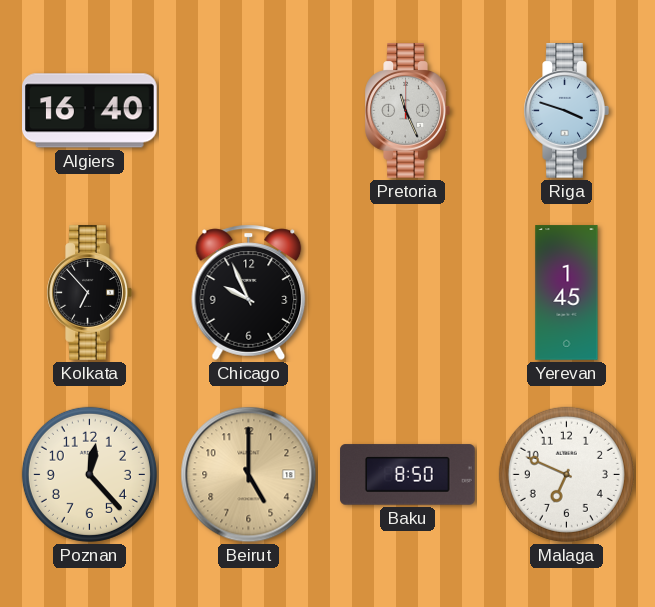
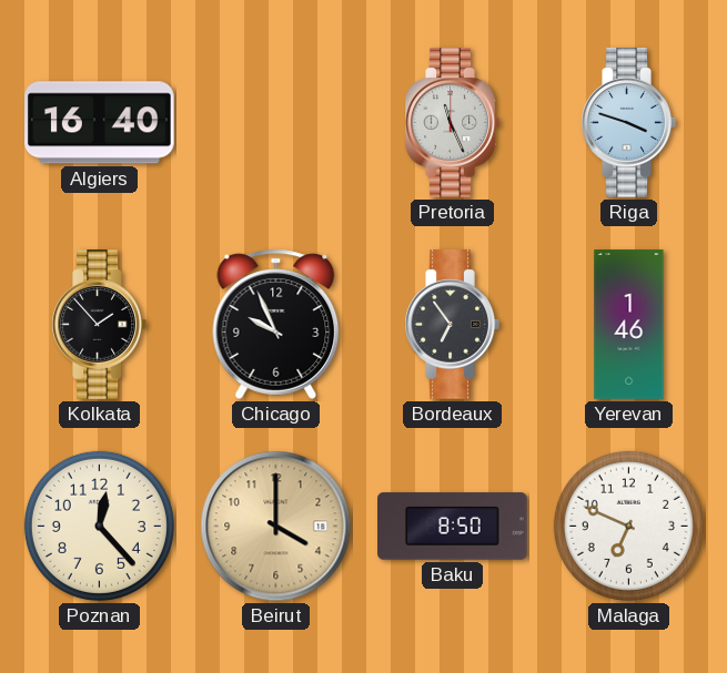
Kolkata: 6:53 -> 1:53 (99, 325)
Bordeaux: none -> 6:54 (452, 325)
Yerevan: 1:45 -> 1:46 (629, 325)
Beirut: 5:00 -> 4:00 (276, 527)
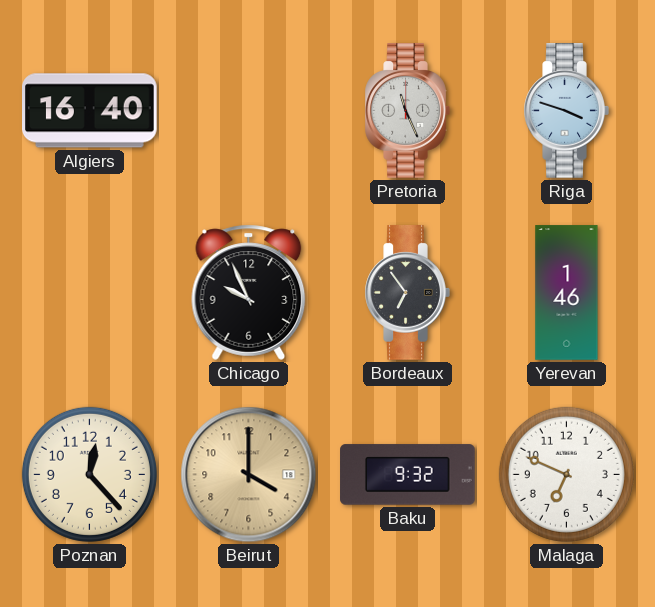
Kolkata: 1:53 -> none (99, 325)
Baku: 8:50 -> 9:32 (408, 475)
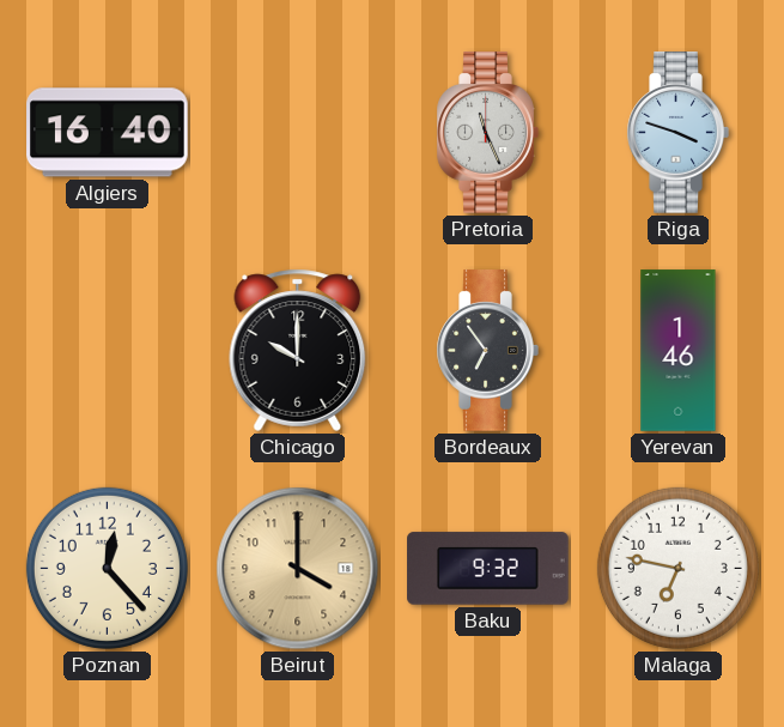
Chicago: 9:56 -> 10:00 (298, 350)
Malaga: 6:49 -> 6:47 (677, 568)
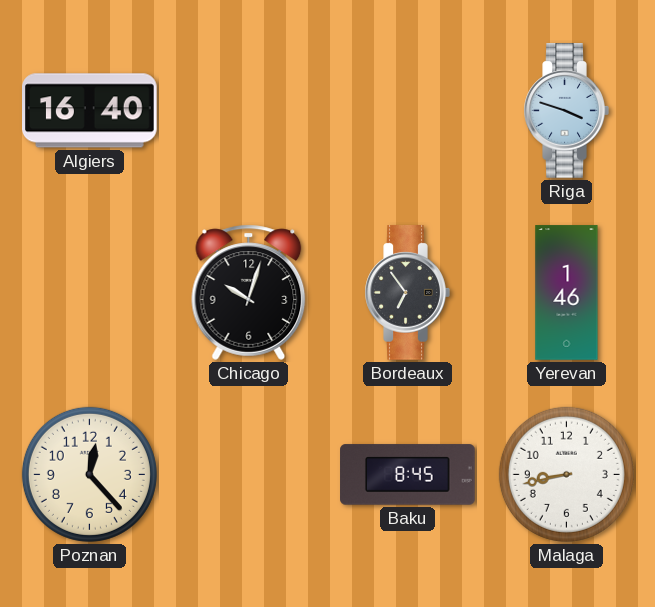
Pretoria: 11:26 -> none (487, 133)
Chicago: 10:00 -> 10:03 (249, 292)
Beirut: 4:00 -> none (298, 569)
Baku: 9:32 -> 8:45 (408, 475)
Malaga: 6:47 -> 8:43 (566, 474)
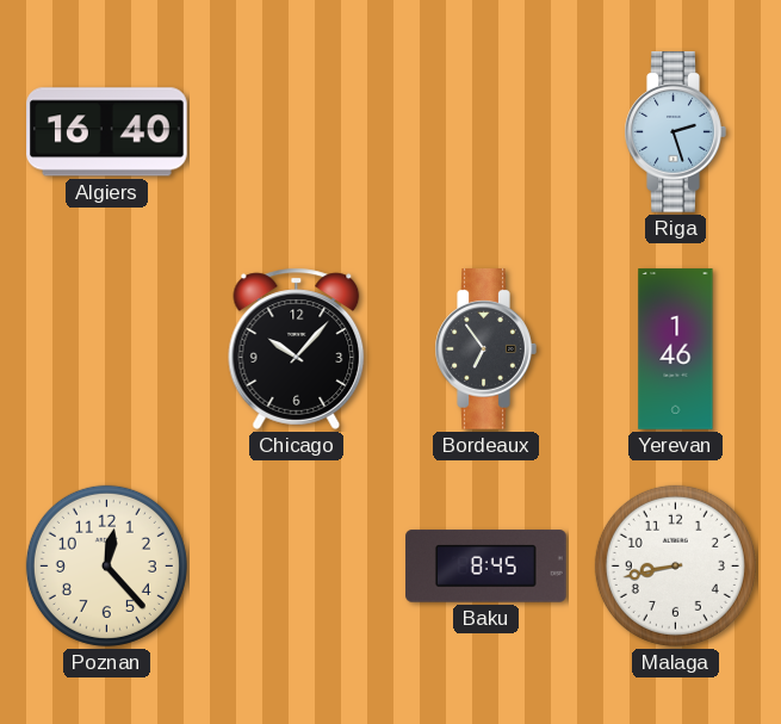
Riga: 3:48 -> 2:27 (675, 132)
Chicago: 10:03 -> 10:07 (297, 348)
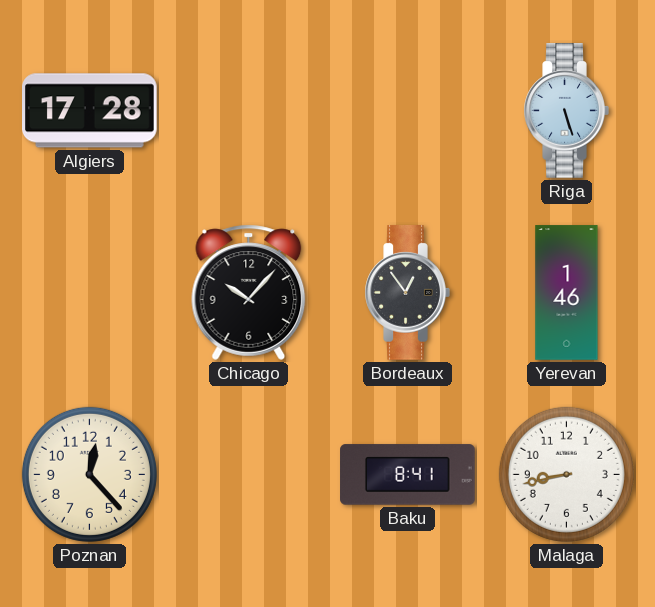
Algiers: 16:40 -> 17:28 (90, 111)
Riga: 2:27 -> 5:27 (566, 111)
Bordeaux: 6:54 -> 12:54 (407, 293)
Baku: 8:45 -> 8:41 (408, 475)
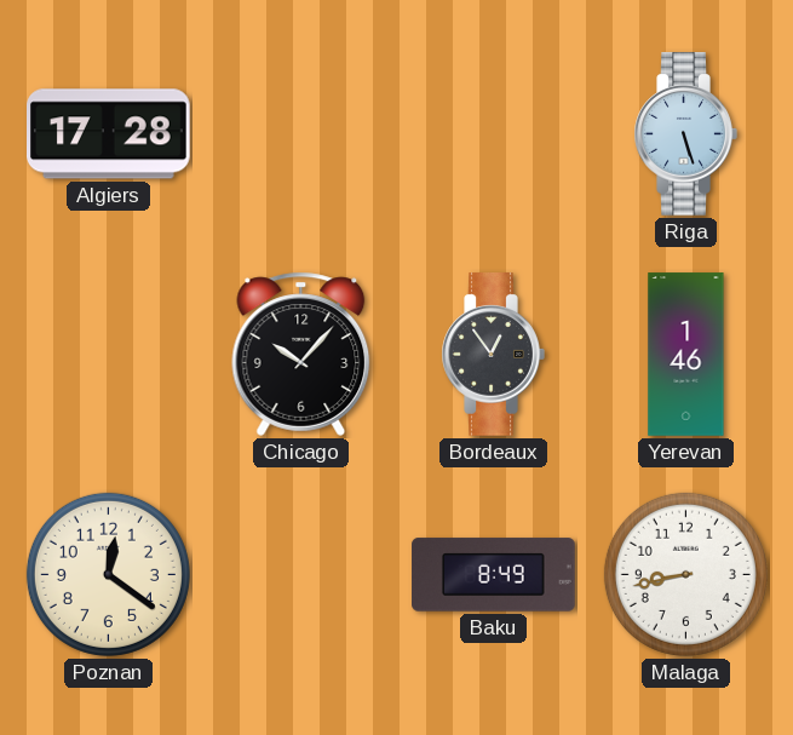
Poznan: 12:23 -> 12:21 (108, 574)
Baku: 8:41 -> 8:49 (494, 575)
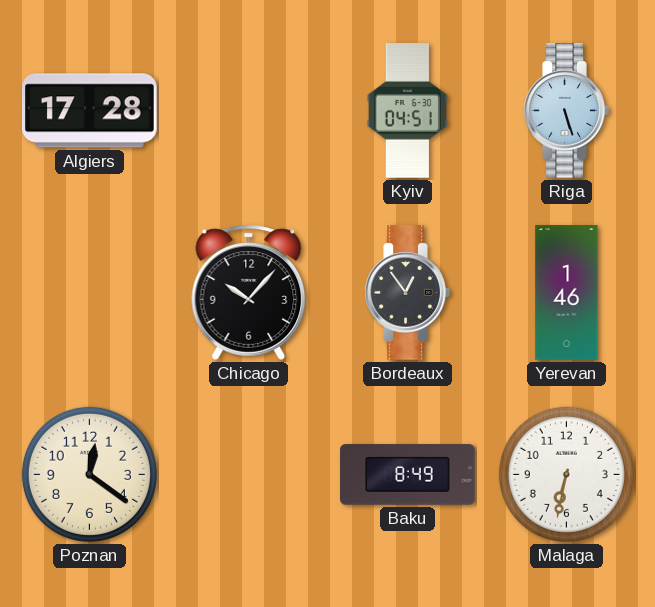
Kyiv: none -> 04:51 (407, 111)
Malaga: 8:43 -> 6:32 (566, 474)
